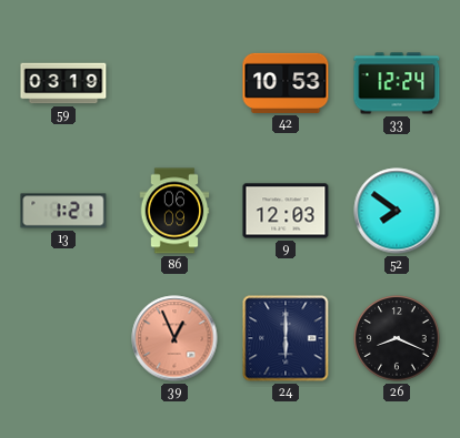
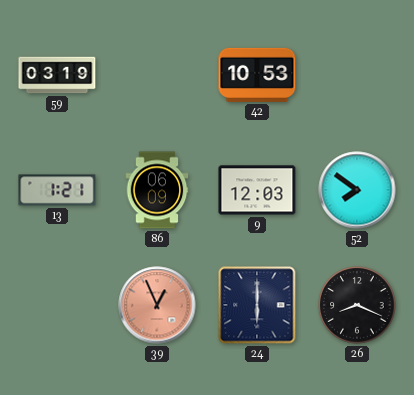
33: 12:24 -> none (397, 83)
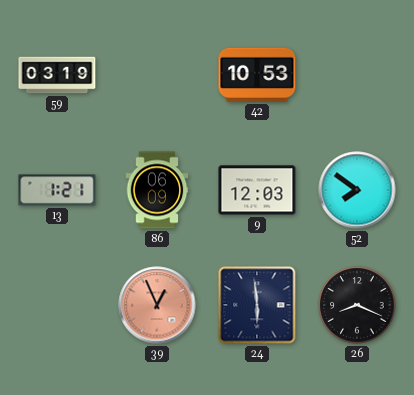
24: 6:00 -> 5:59 (257, 305)
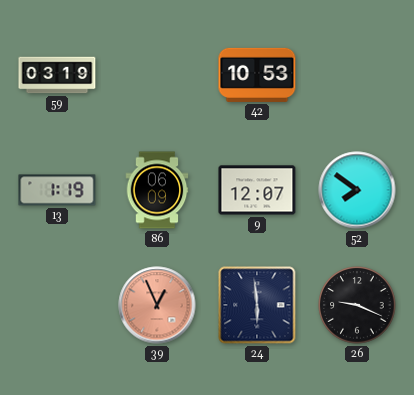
13: 1:21 -> 1:19 (57, 190)
9: 12:03 -> 12:07 (257, 190)
26: 8:19 -> 9:19 (357, 305)
